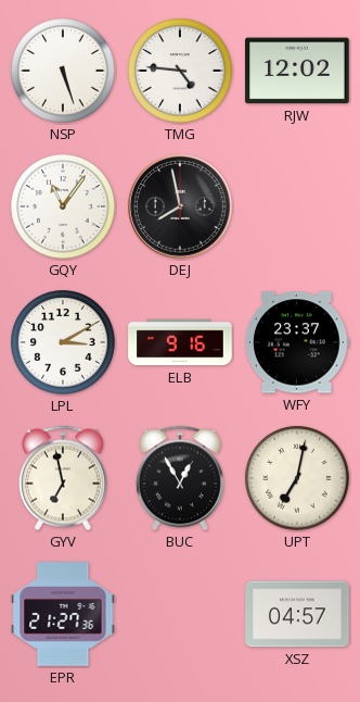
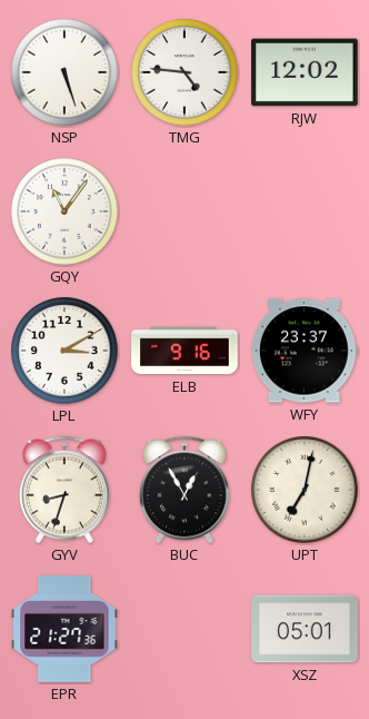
DEJ: 7:58 -> none (181, 208)
GYV: 6:58 -> 8:33 (64, 490)
XSZ: 04:57 -> 05:01 (305, 629)
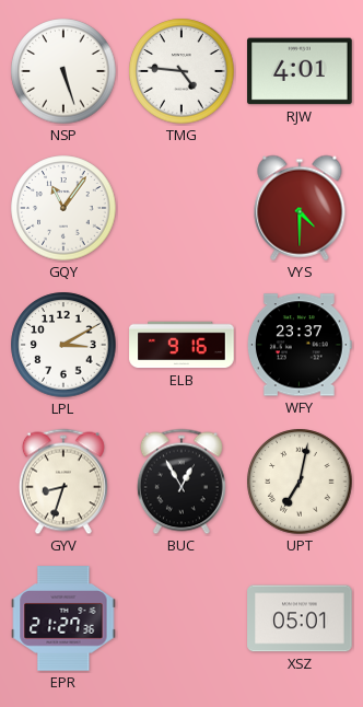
RJW: 12:02 -> 4:01 (300, 71)
VYS: none -> 4:30 (300, 208)
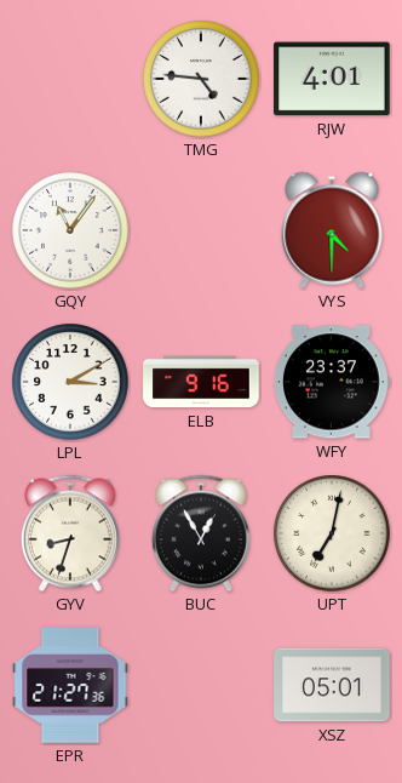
NSP: 5:27 -> none (63, 71)
